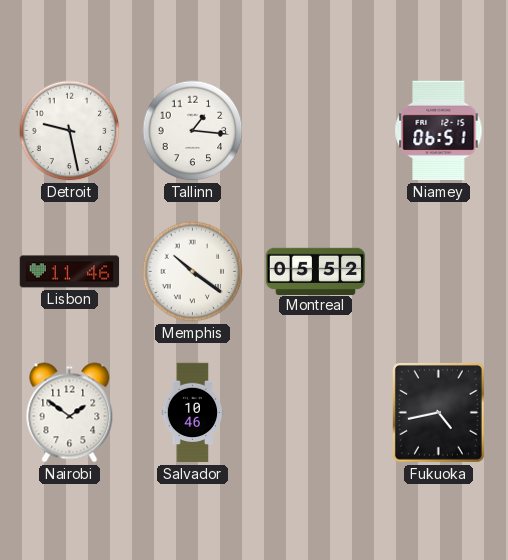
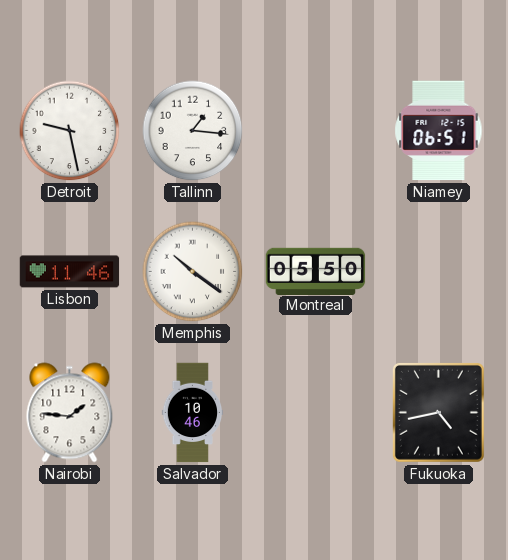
Montreal: 05:52 -> 05:50 (316, 271)
Nairobi: 1:51 -> 1:46 (70, 413)
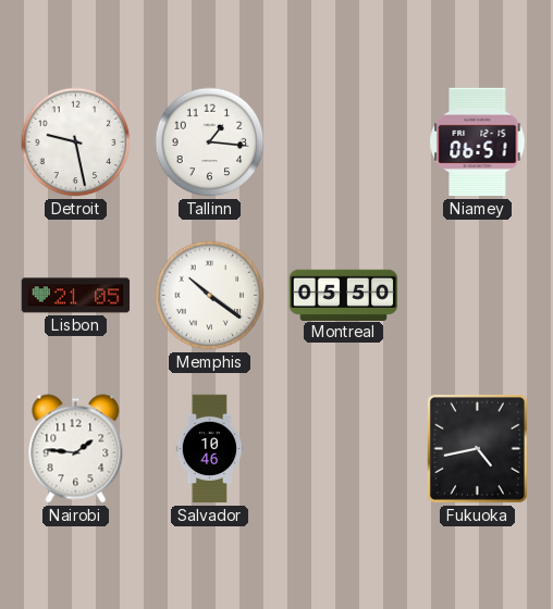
Lisbon: 11:46 -> 21:05 (76, 296)
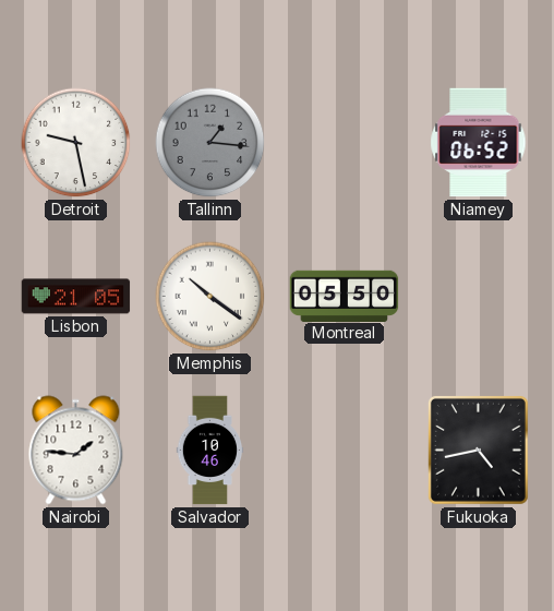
Tallinn dial: white -> grey (210, 143)
Niamey: 06:51 -> 06:52 (479, 143)
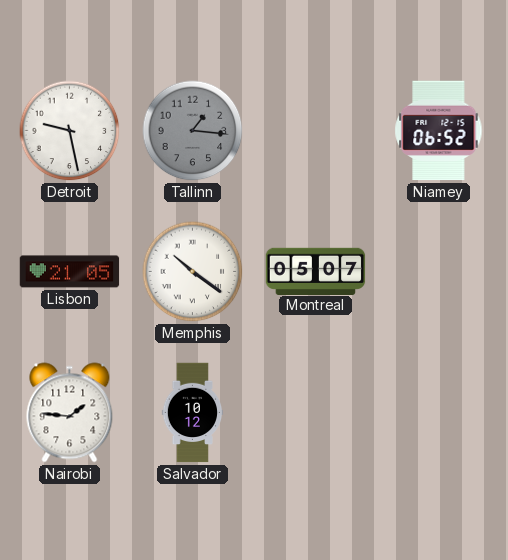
Montreal: 05:50 -> 05:07 (316, 271)
Salvador: 10:46 -> 10:12 (193, 413)
Fukuoka: 4:43 -> none (478, 450)
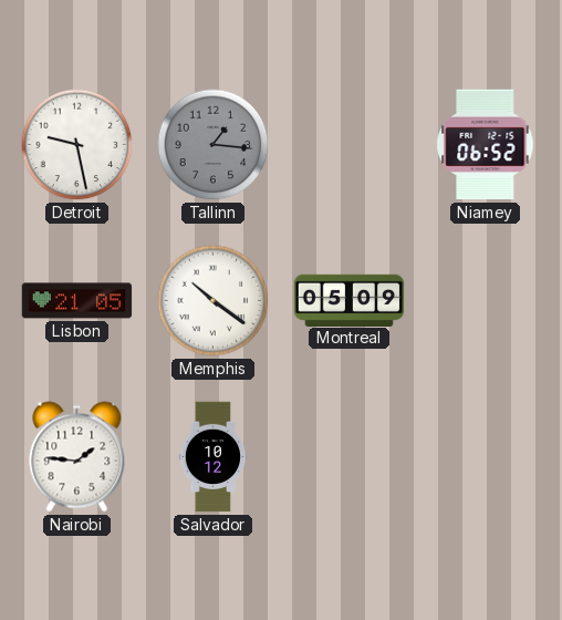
Montreal: 05:07 -> 05:09 (350, 300)
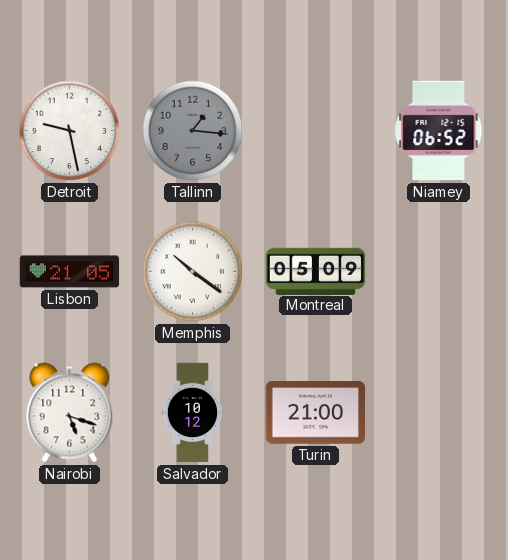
Nairobi: 1:46 -> 5:18 (70, 413)
Turin: none -> 21:00 (316, 413)
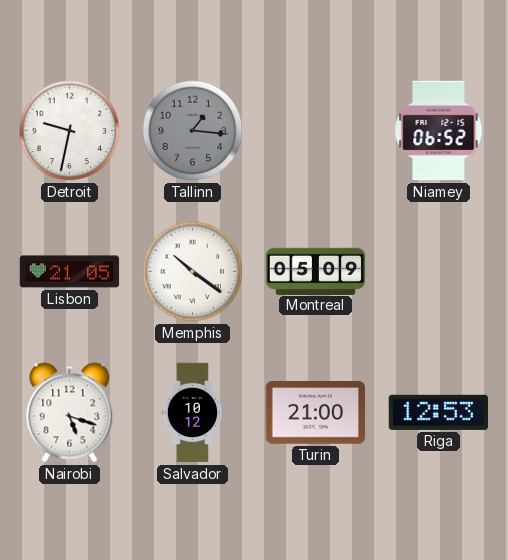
Detroit: 9:28 -> 9:32 (70, 131)
Riga: none -> 12:53 (438, 412)
